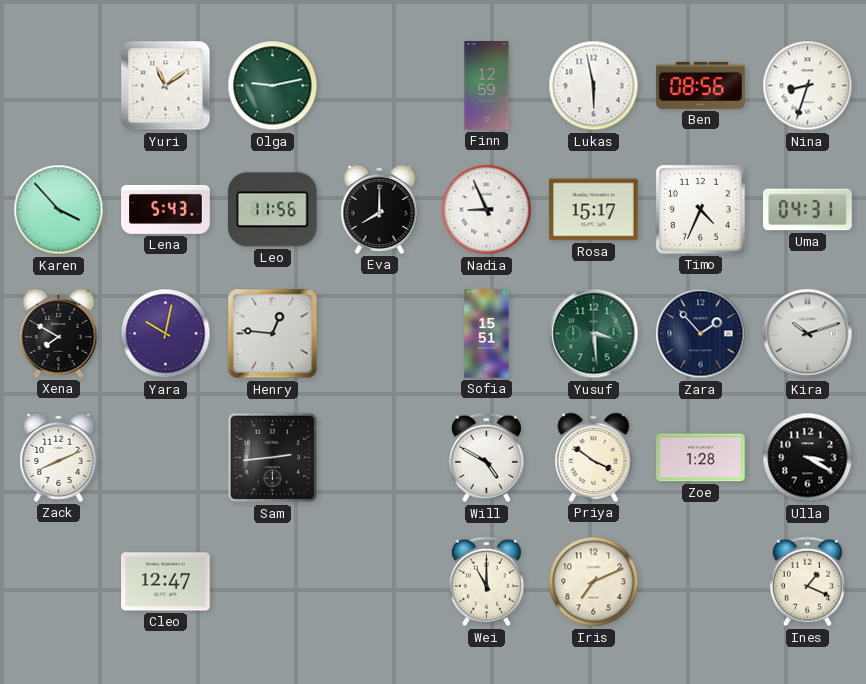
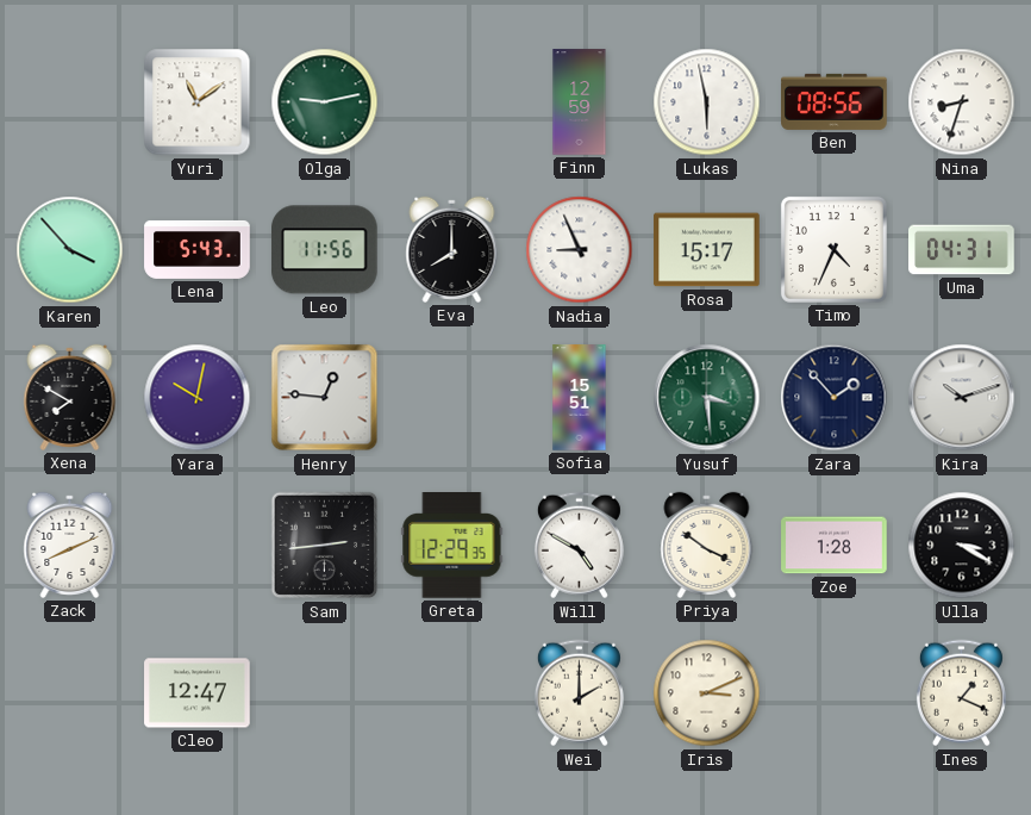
Greta: none -> 12:29 (452, 546)
Wei: 11:00 -> 2:00 (579, 693)
Iris: 7:11 -> 3:11 (707, 693)
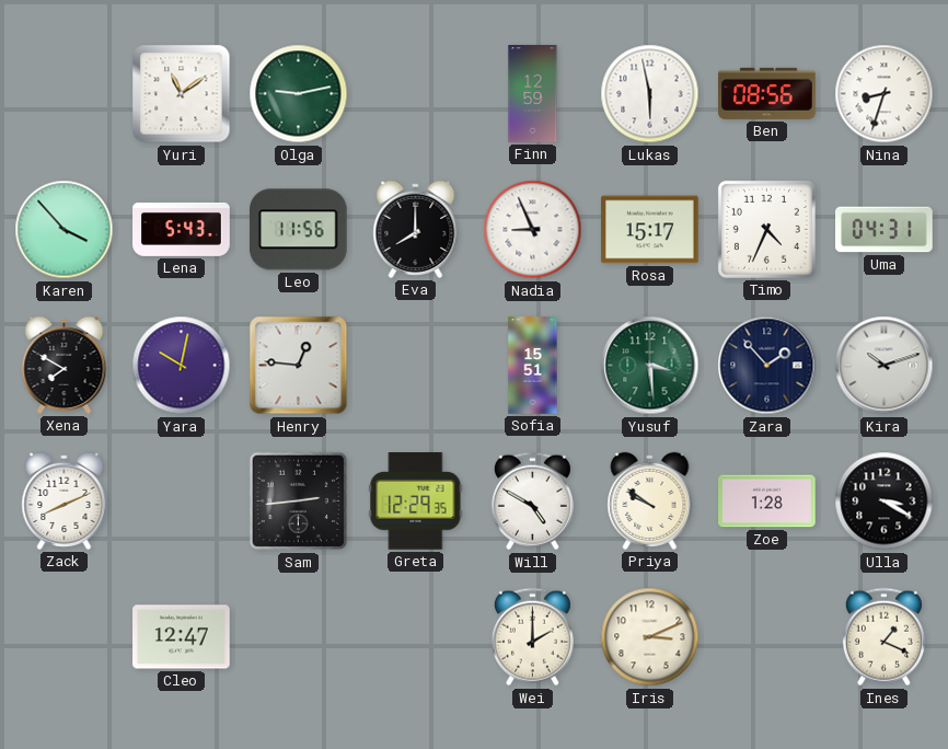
Priya: 3:51 -> 9:51 (650, 500)
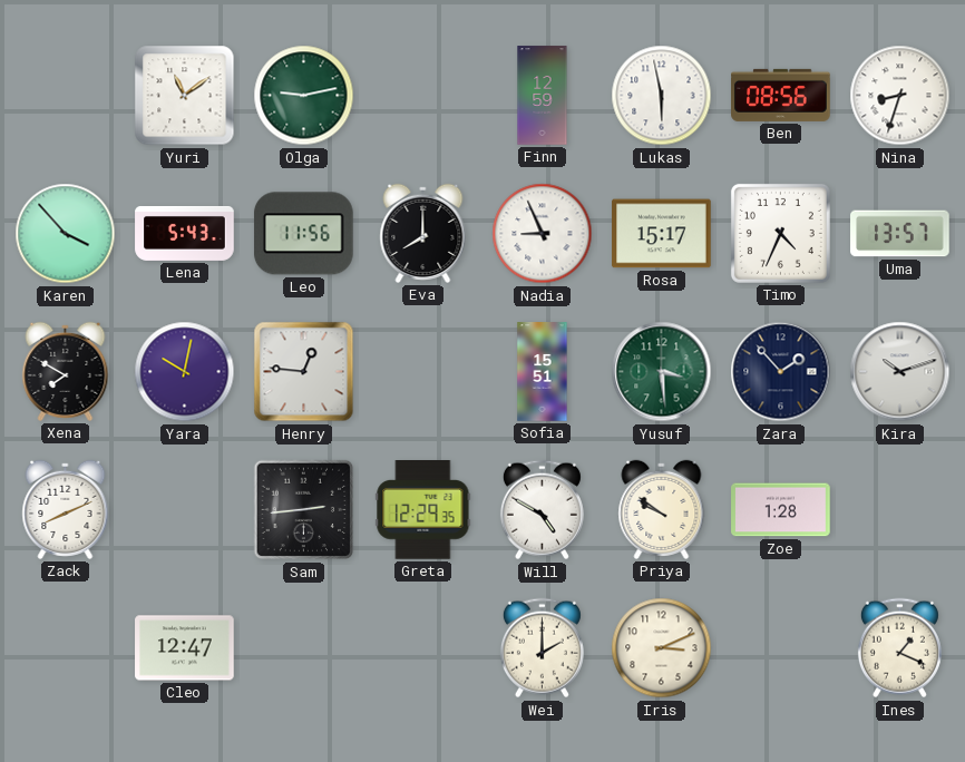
Uma: 04:31 -> 13:57 (900, 234)
Ulla: 3:20 -> none (885, 502)
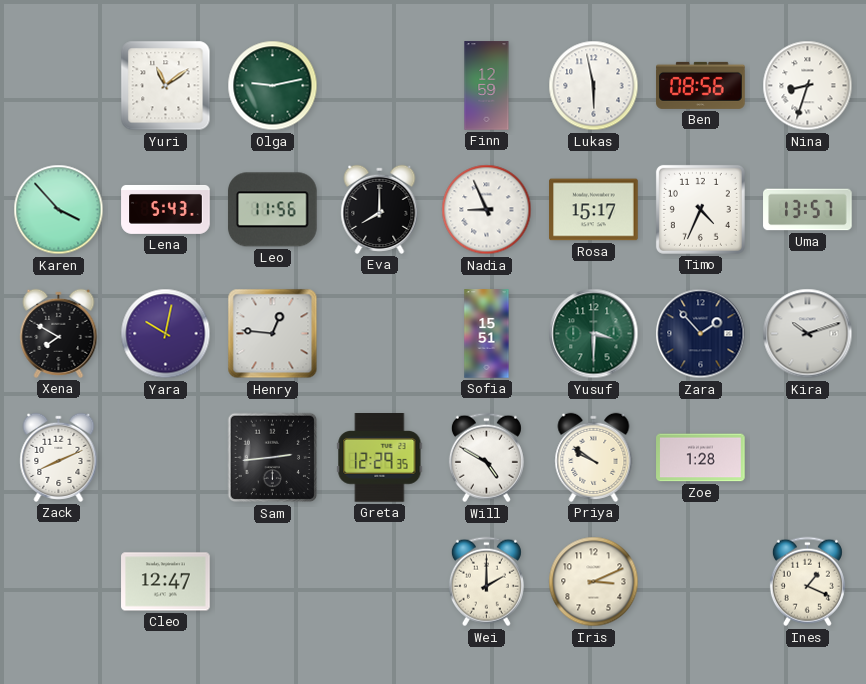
Yusuf: 3:29 -> 3:30 (594, 334)
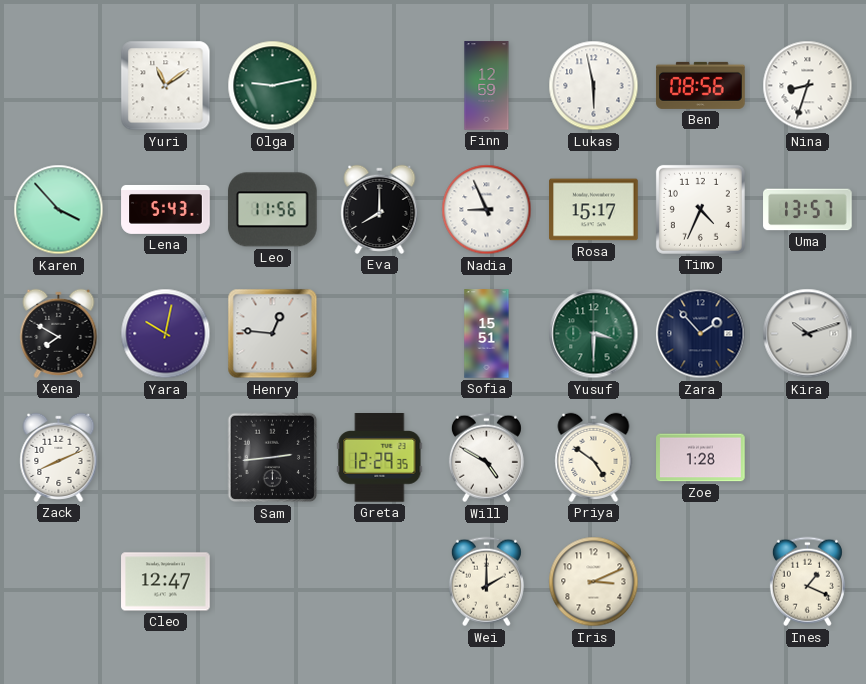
Priya: 9:51 -> 4:51 (594, 457)
